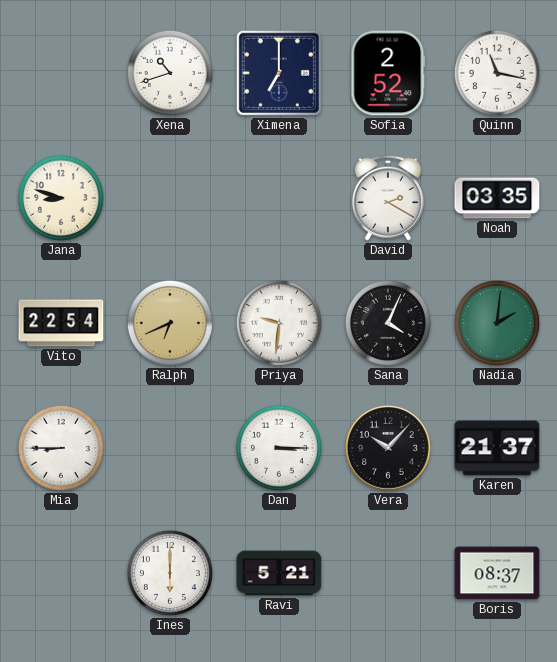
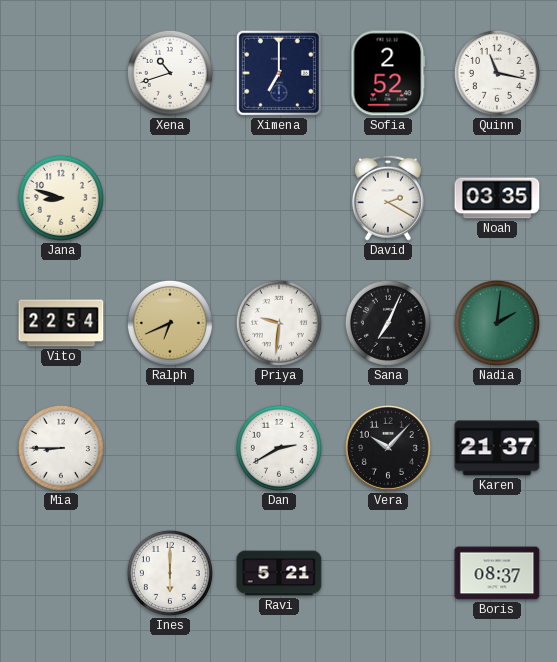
Sana: 4:04 -> 7:04 (388, 323)
Dan: 3:15 -> 2:40 (279, 448)
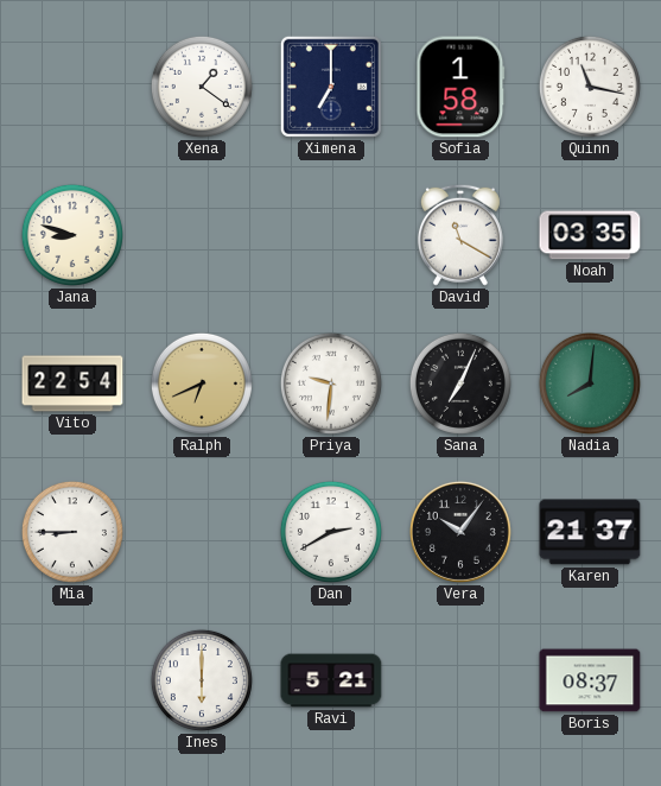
Xena: 10:42 -> 1:21 (202, 87)
Sofia: 2:52 -> 1:58 (460, 87)
David: 2:20 -> 11:20 (460, 235)
Nadia: 2:01 -> 8:01 (590, 384)
Vera: 10:07 -> 10:06 (460, 532)
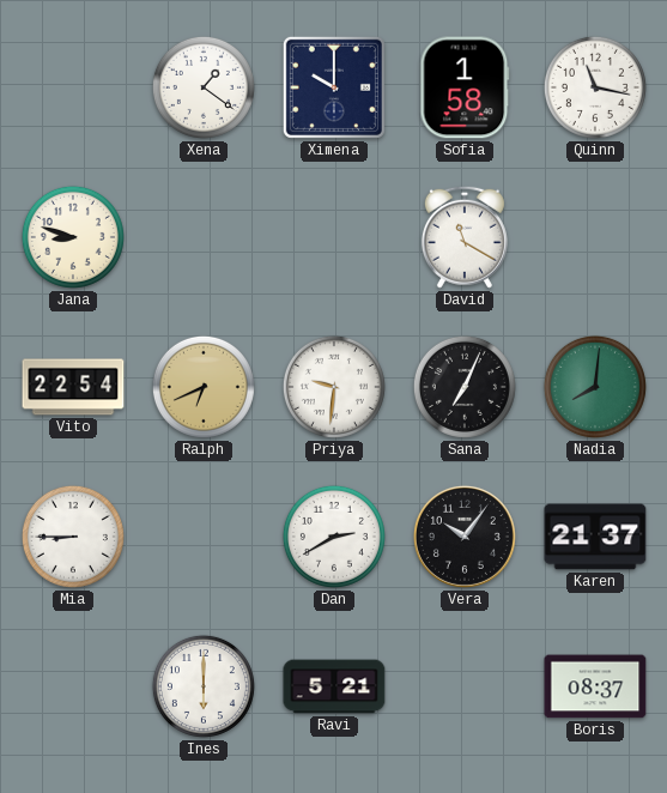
Ximena: 7:00 -> 10:00 (334, 87)
Noah: 03:35 -> none (590, 235)
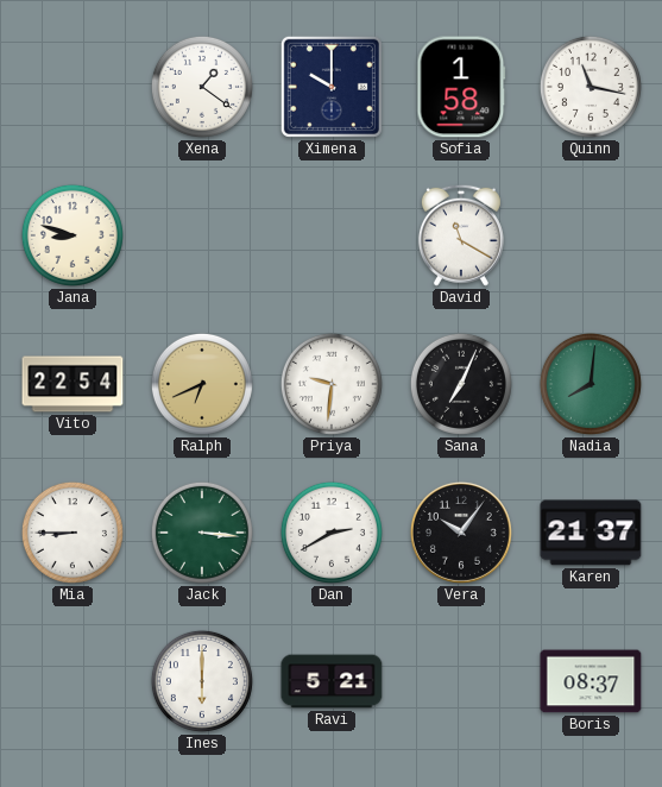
Jack: none -> 3:16 (202, 533)
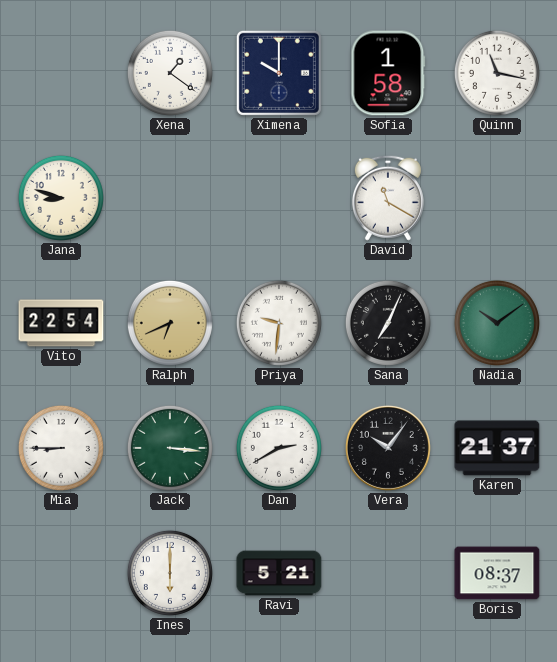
Nadia: 8:01 -> 10:09 (497, 323)
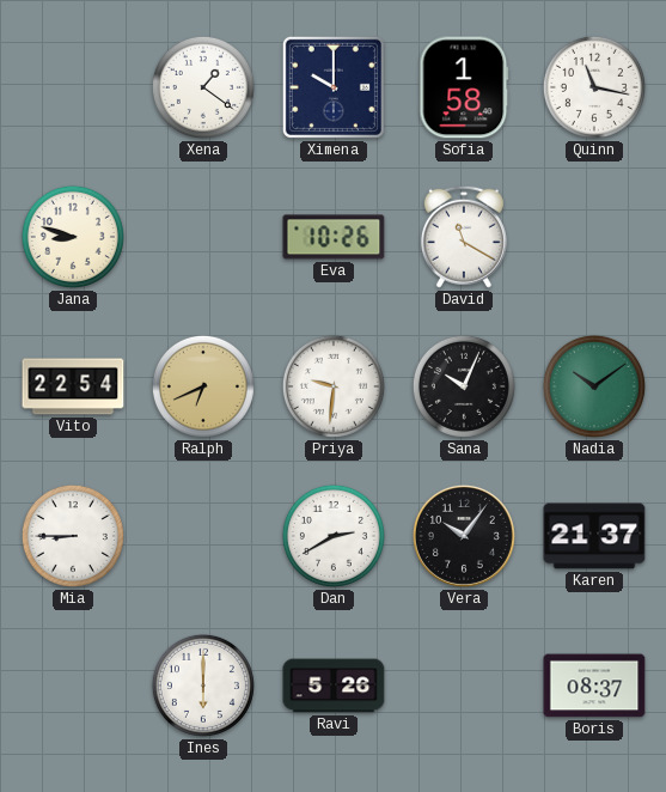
Eva: none -> 10:26 (334, 237)
Sana: 7:04 -> 10:04 (464, 386)
Jack: 3:16 -> none (170, 448)
Ravi: 5:21 -> 5:26 (334, 686)
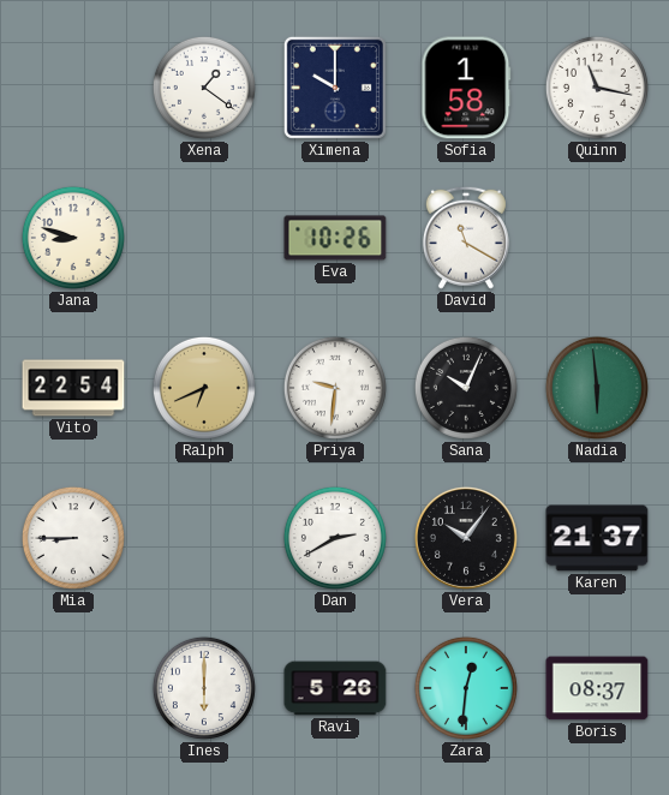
Nadia: 10:09 -> 5:59 (597, 388)
Zara: none -> 12:31 (466, 688)
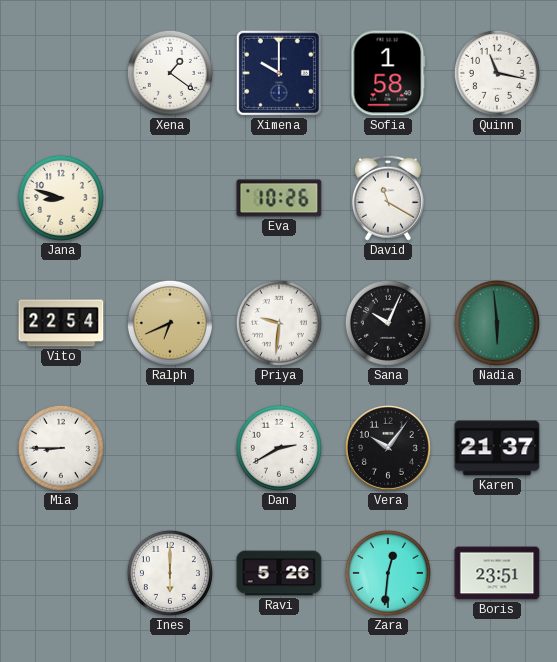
Boris: 08:37 -> 23:51 (497, 573)
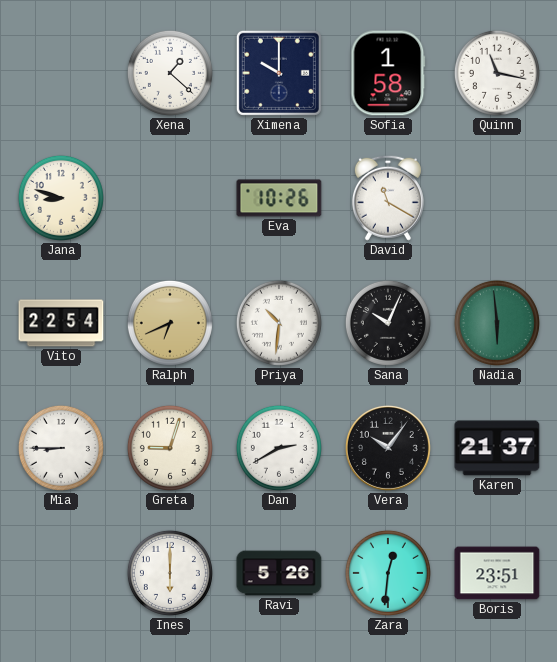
Xena: 1:21 -> 1:22 (170, 73)
Priya: 9:31 -> 10:31 (279, 323)
Greta: none -> 9:03 (170, 448)
